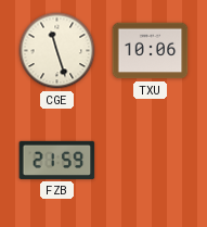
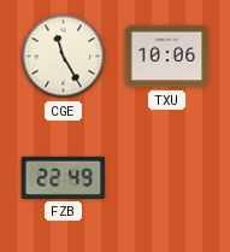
CGE: 11:27 -> 11:25 (64, 57)
FZB: 21:59 -> 22:49 (64, 177)
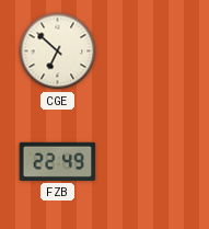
CGE: 11:25 -> 6:52 (58, 51)
TXU: 10:06 -> none (167, 57)
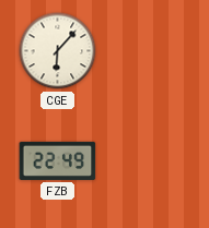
CGE: 6:52 -> 6:07 (58, 51)
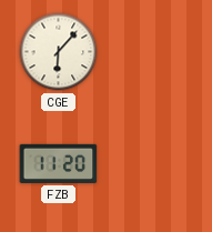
FZB: 22:49 -> 11:20 (59, 163)
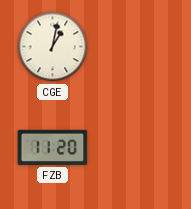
CGE: 6:07 -> 1:02 (53, 47)
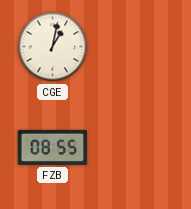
FZB: 11:20 -> 08:55 (53, 147)
